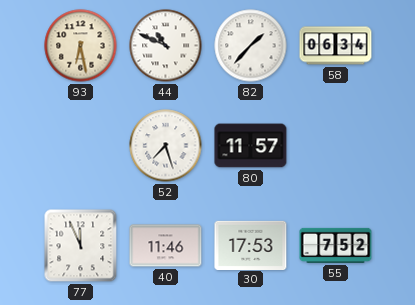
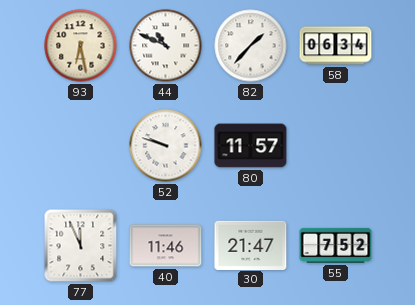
52: 7:27 -> 9:48 (166, 146)
30: 17:53 -> 21:47 (251, 245)
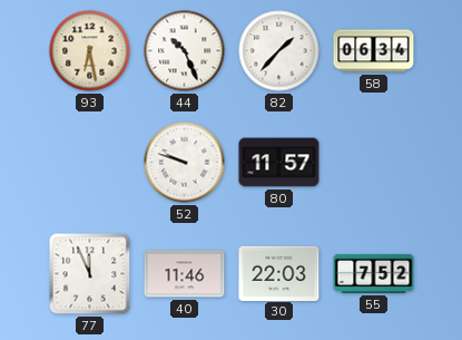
44: 10:49 -> 10:26 (185, 51)
30: 21:47 -> 22:03 (279, 273)
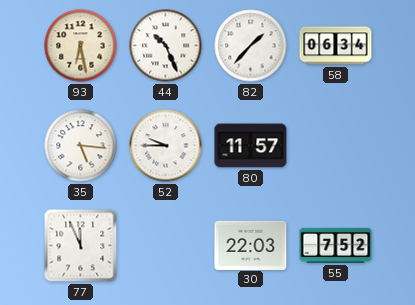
35: none -> 5:16 (81, 146)
52: 9:48 -> 9:45 (166, 146)
40: 11:46 -> none (185, 274)
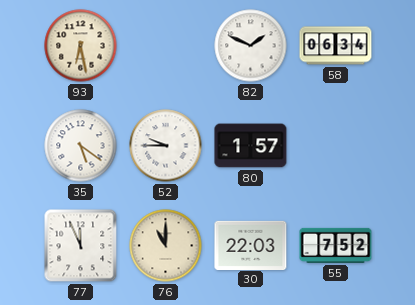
44: 10:26 -> none (166, 46)
82: 1:37 -> 1:49 (251, 46)
35: 5:16 -> 5:21 (81, 146)
80: 11:57 -> 1:57 (251, 146)
76: none -> 11:00 (166, 246)
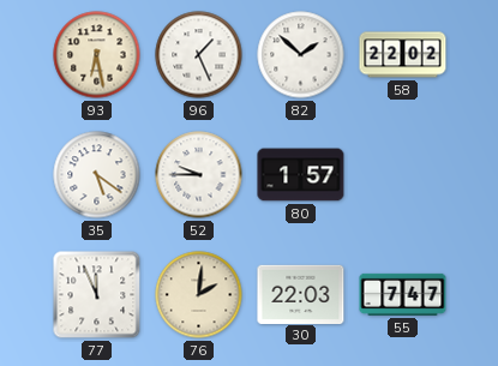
96: none -> 1:26 (199, 55)
82: 1:49 -> 1:52 (301, 55)
58: 06:34 -> 22:02 (403, 55)
76: 11:00 -> 2:01 (199, 295)
55: 7:52 -> 7:47 (403, 294)
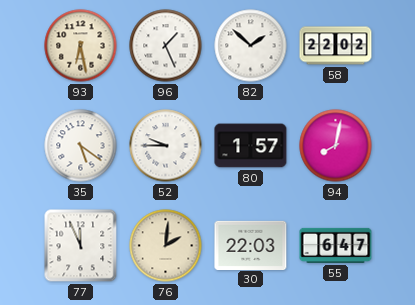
94: none -> 8:02 (336, 146)
55: 7:47 -> 6:47 (336, 245)
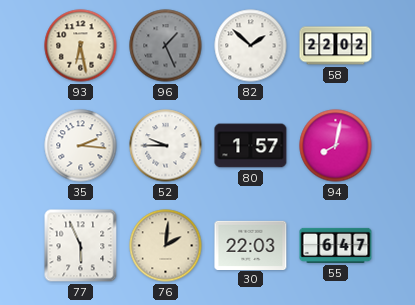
96 dial: white -> grey (166, 46)
35: 5:21 -> 2:16 (81, 146)
77: 11:56 -> 5:56 (81, 246)
